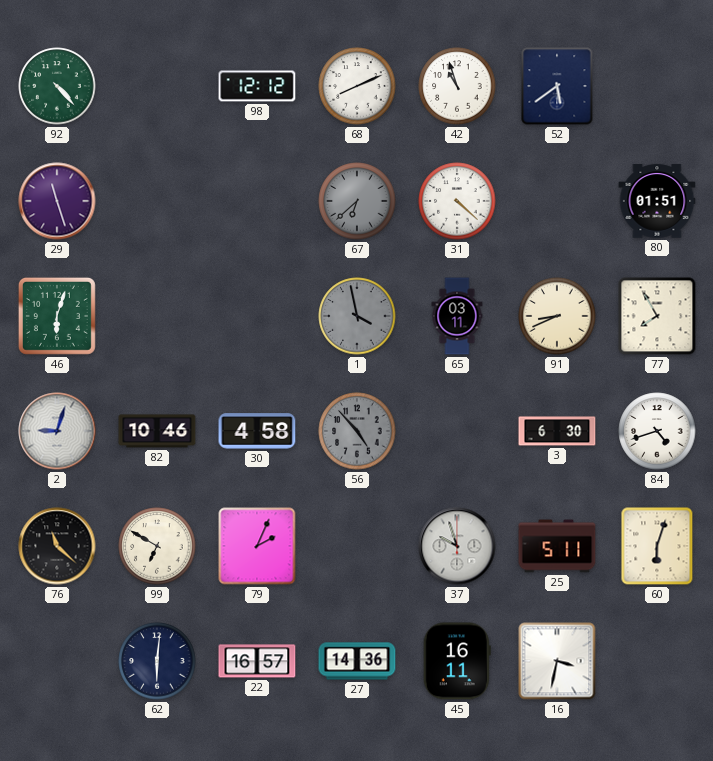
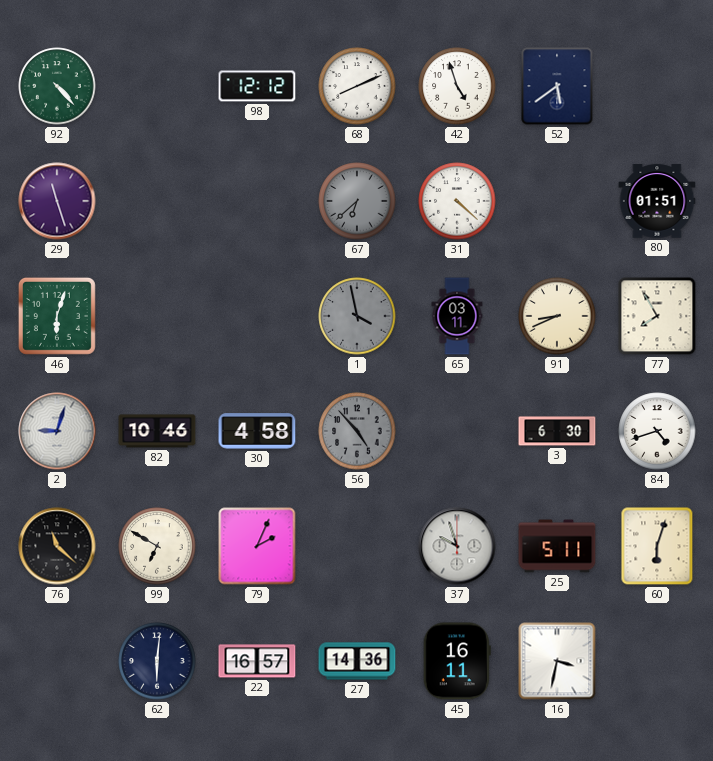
42: 10:57 -> 4:57 (457, 86)
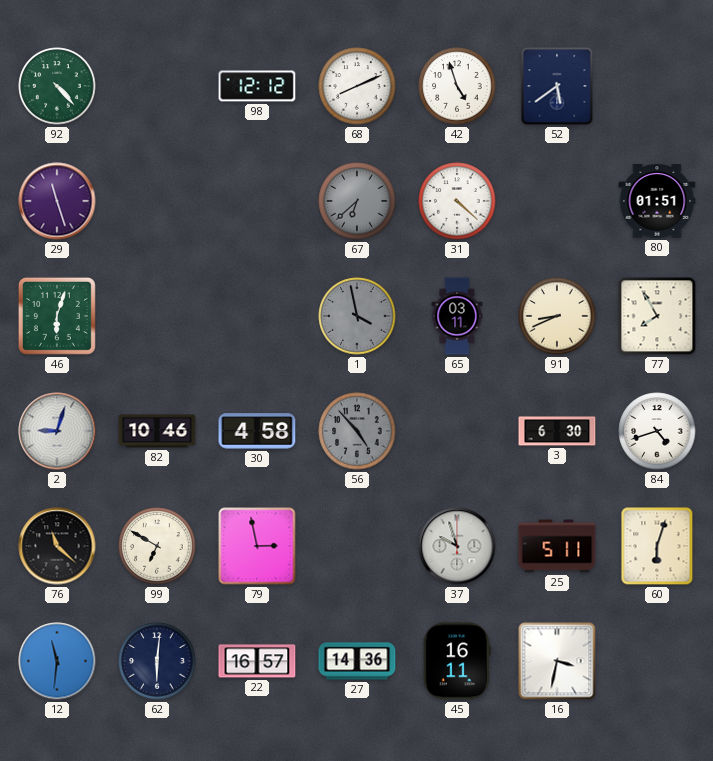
79: 2:04 -> 2:58 (257, 546)
12: none -> 11:31 (57, 661)
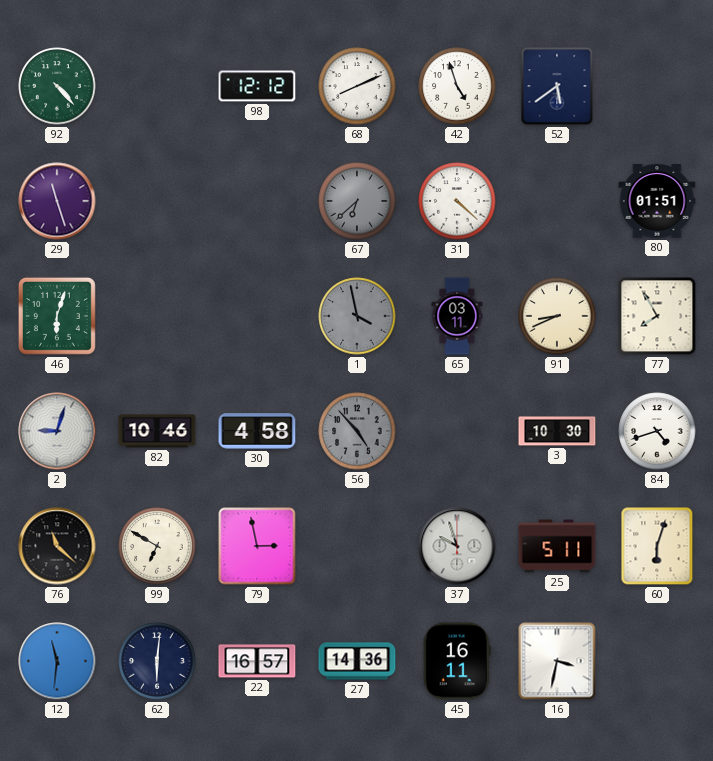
3: 6:30 -> 10:30 (557, 431)
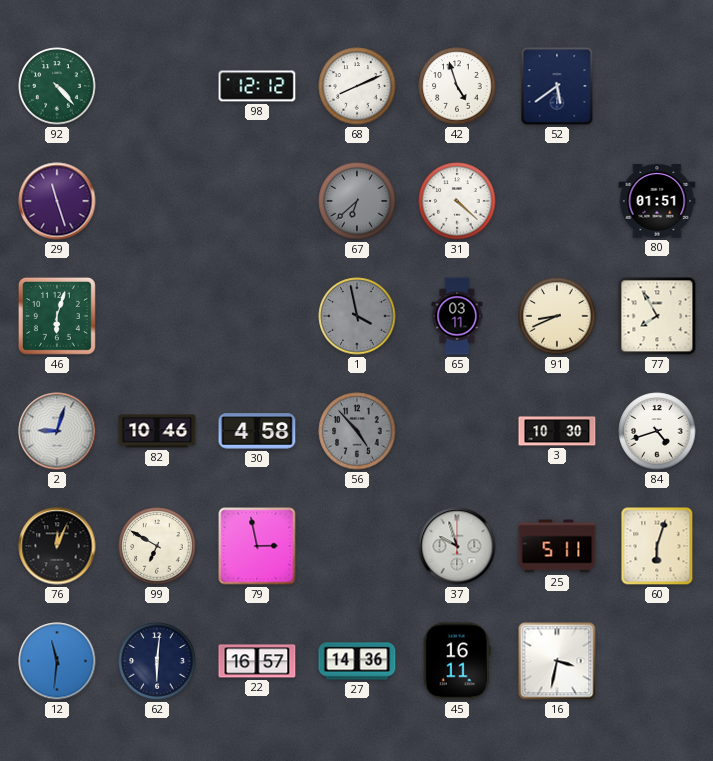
76: 11:22 -> 12:04 (57, 546)
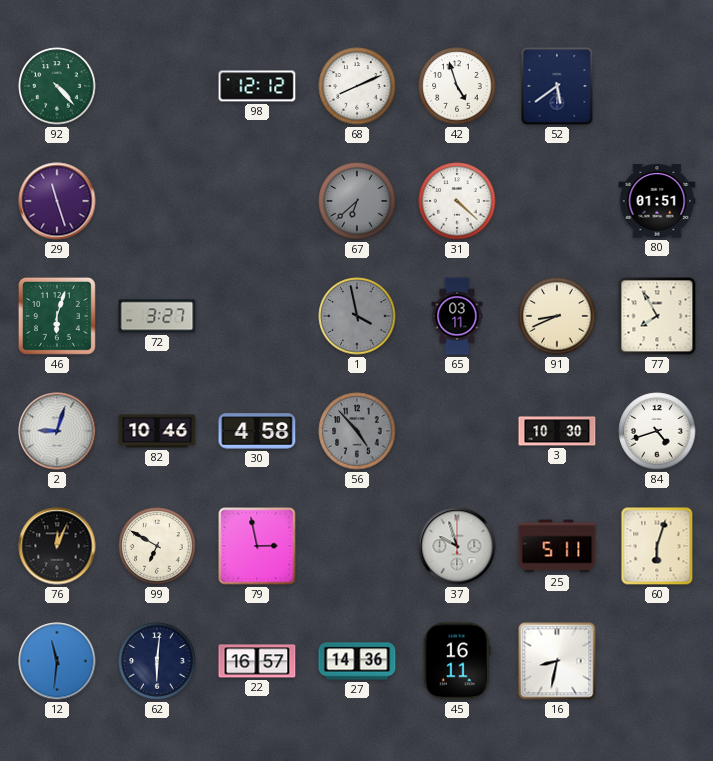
72: none -> 3:27 (157, 316)
16: 3:32 -> 8:32 (557, 661)
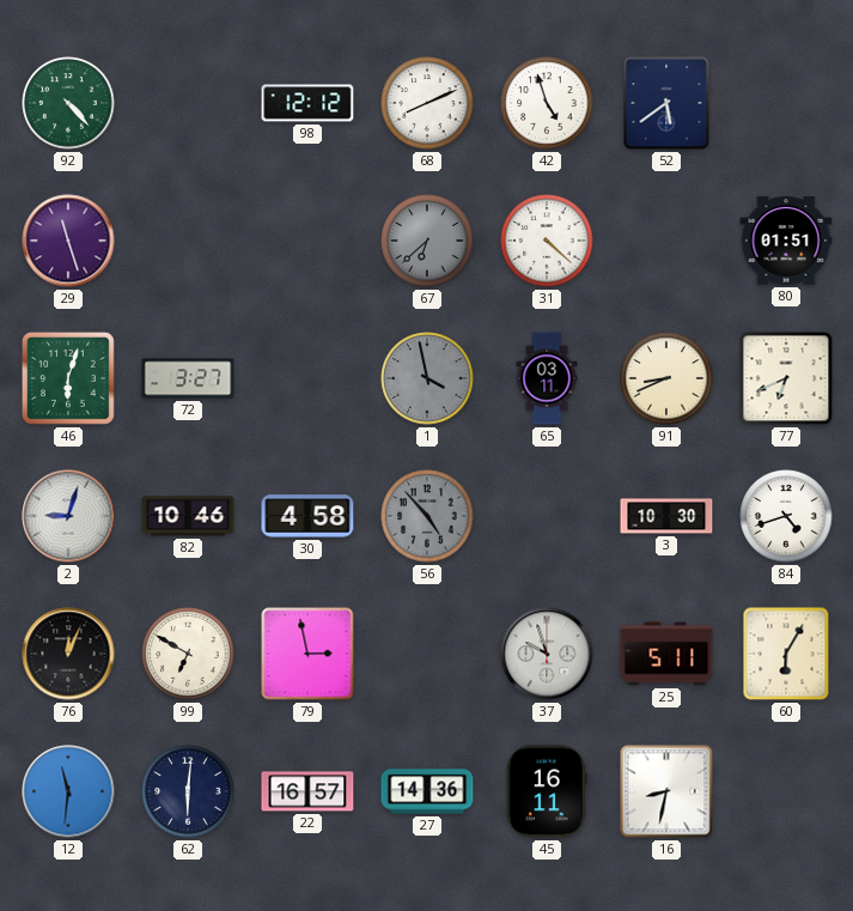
77: 7:55 -> 6:41 (786, 378)
60: 6:03 -> 6:05 (786, 654)
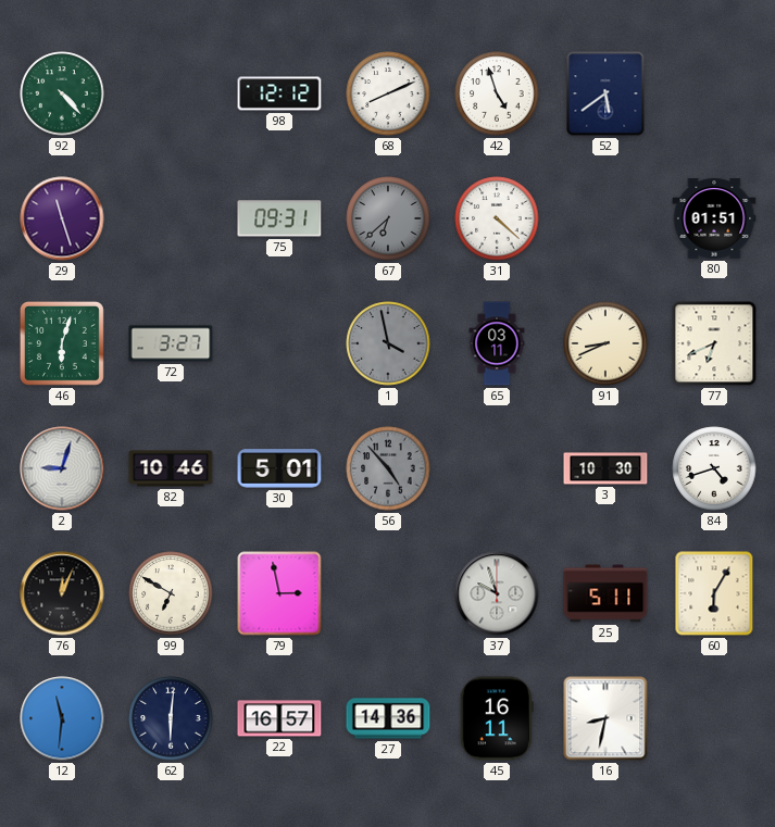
75: none -> 09:31 (279, 218)
30: 4:58 -> 5:01 (279, 468)
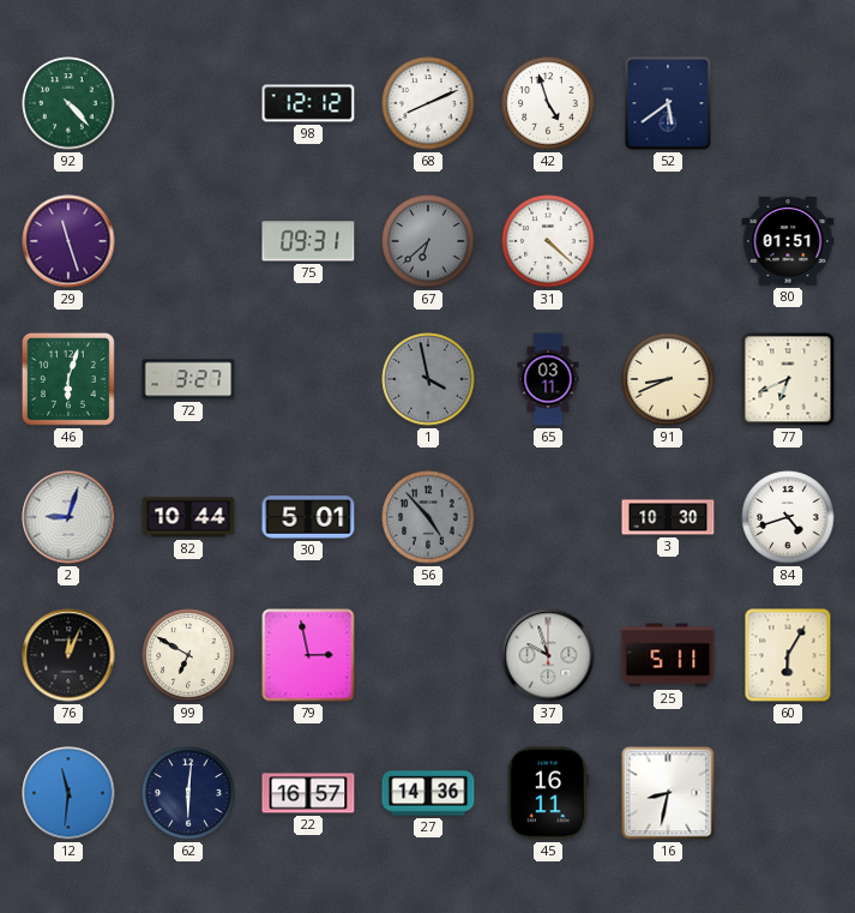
82: 10:46 -> 10:44 (188, 517)
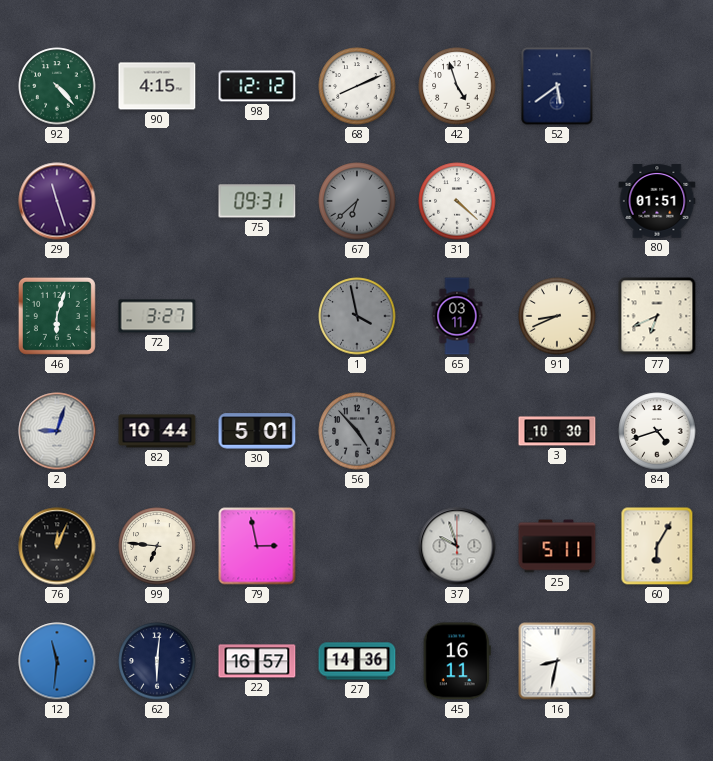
90: none -> 4:15 (157, 86)
99: 6:50 -> 6:46 (157, 546)
